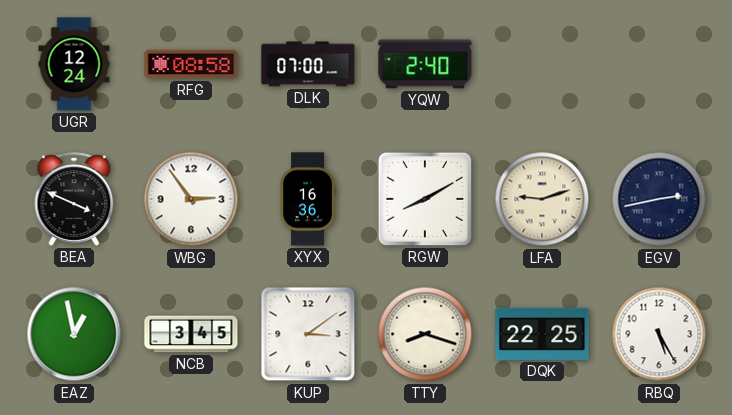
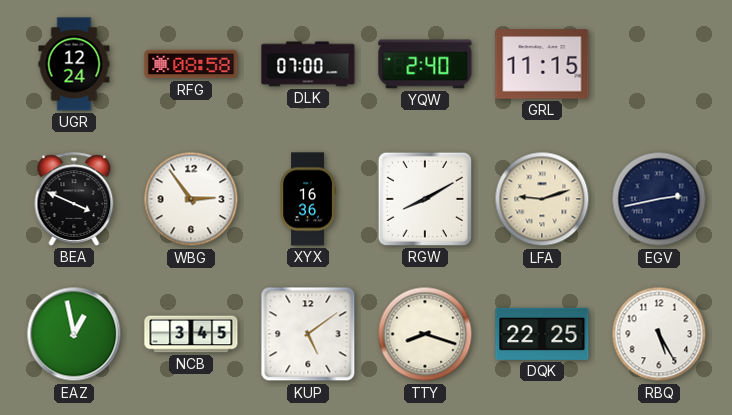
GRL: none -> 11:15 (542, 64)
KUP: 3:09 -> 5:09 (308, 334)
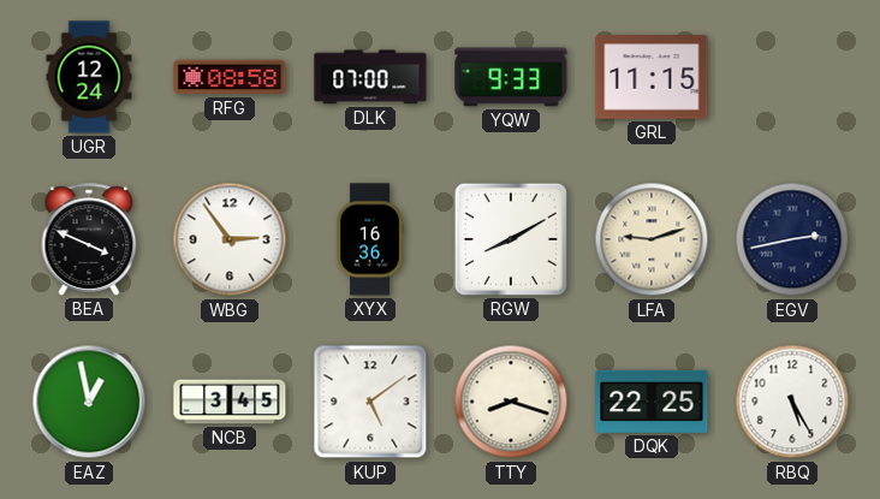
YQW: 2:40 -> 9:33 (511, 77)
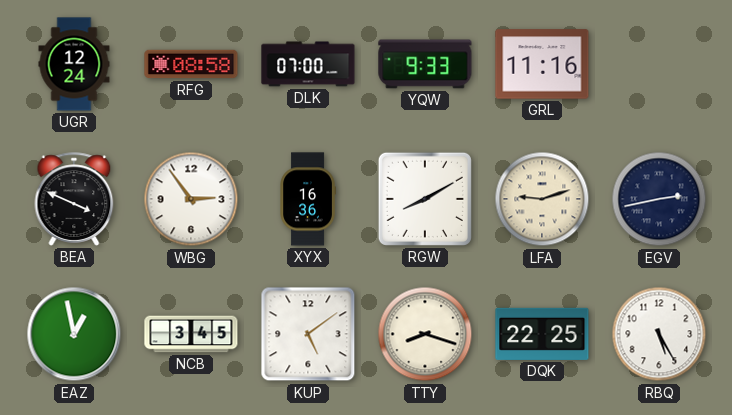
GRL: 11:15 -> 11:16 (542, 64)
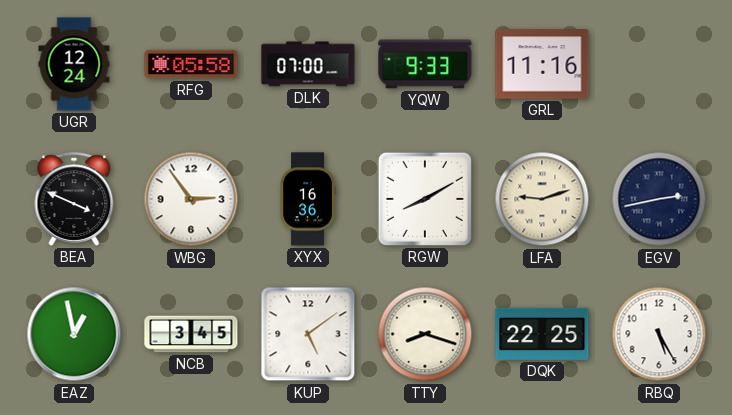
RFG: 08:58 -> 05:58 (191, 64)
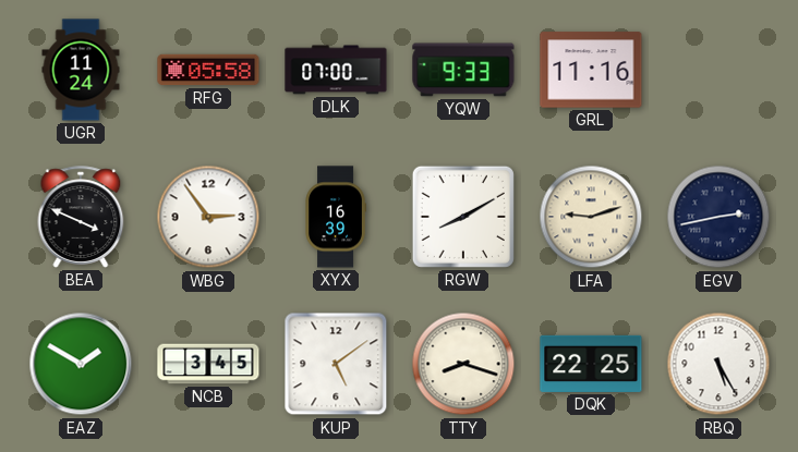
UGR: 12:24 -> 11:24 (81, 70)
XYX: 16:36 -> 16:39 (336, 217)
EAZ: 12:58 -> 1:50 (81, 364)
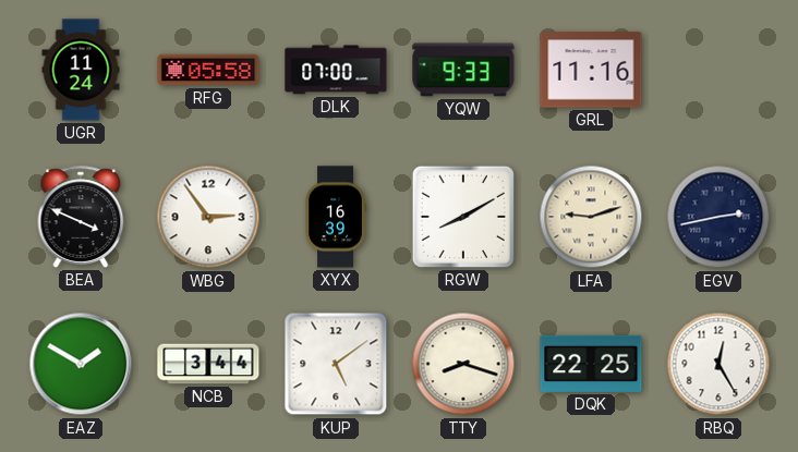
NCB: 3:45 -> 3:44 (208, 364)
RBQ: 5:25 -> 12:25 (718, 364)
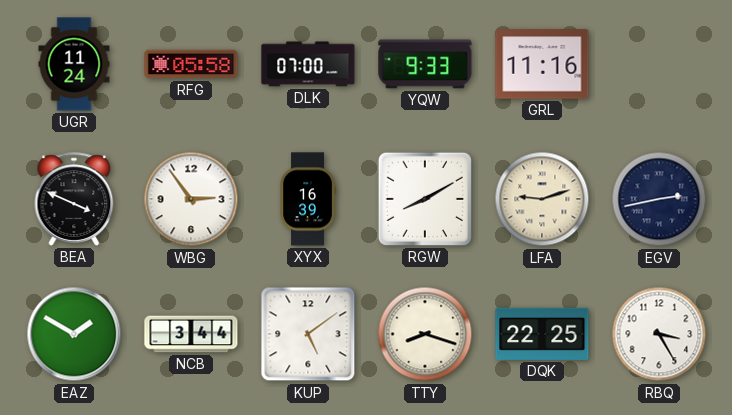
RBQ: 12:25 -> 3:25 (659, 334)
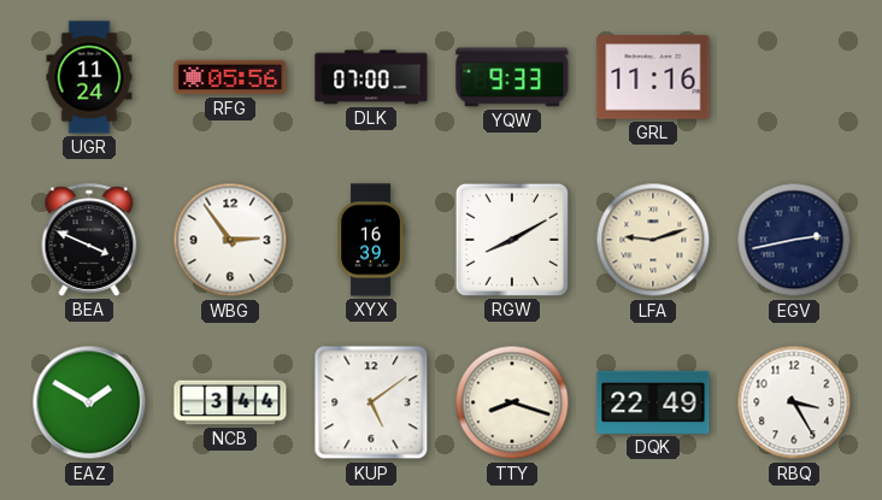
RFG: 05:58 -> 05:56 (230, 77)
DQK: 22:25 -> 22:49 (653, 402)
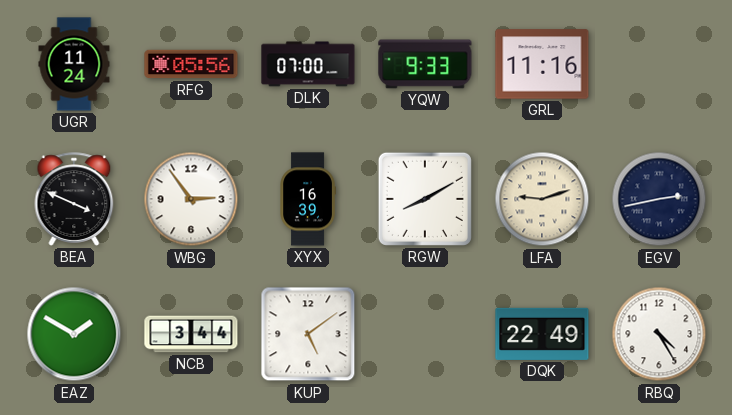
TTY: 8:18 -> none (512, 402)
RBQ: 3:25 -> 4:25 (659, 334)
